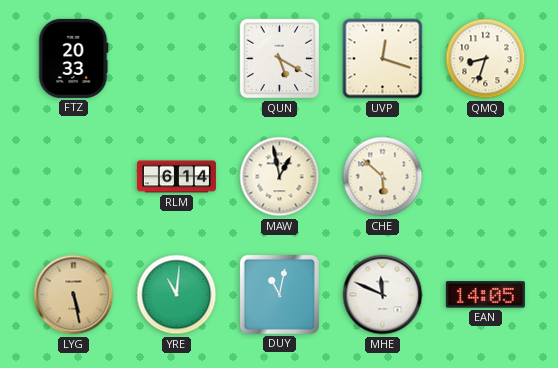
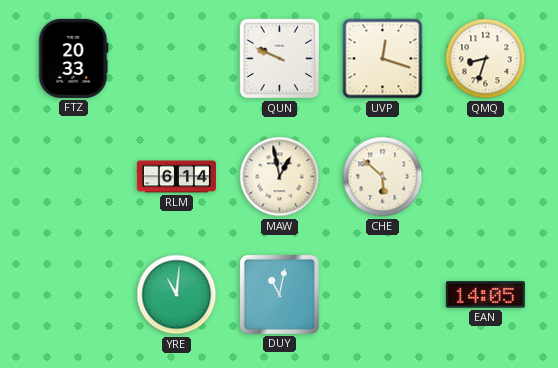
QUN: 5:20 -> 9:49 (280, 59)
LYG: 5:28 -> none (74, 295)
MHE: 11:49 -> none (383, 295)
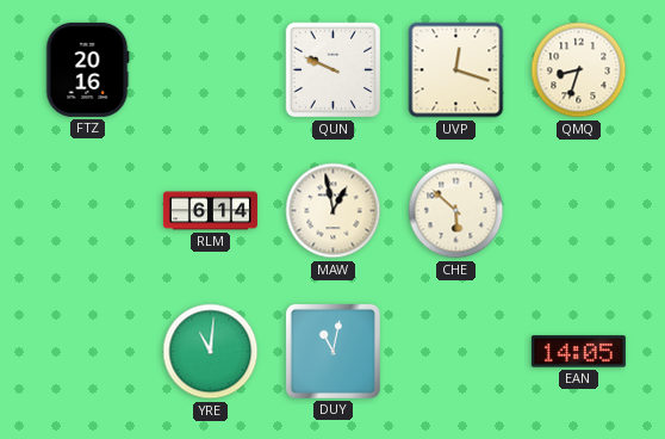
FTZ: 20:33 -> 20:16 (88, 69)
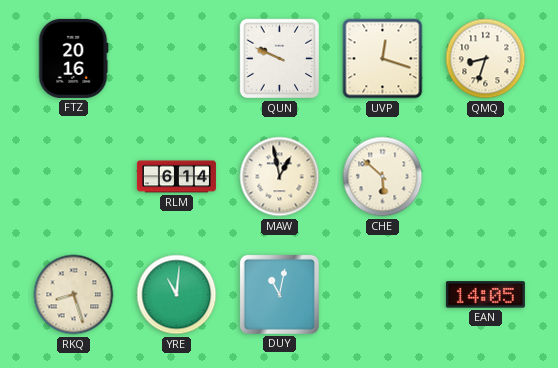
RKQ: none -> 8:27 (74, 295)
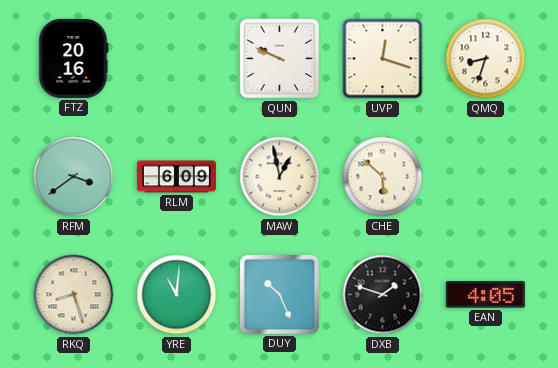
RFM: none -> 3:39 (74, 177)
RLM: 6:14 -> 6:09 (176, 177)
DUY: 11:02 -> 10:26 (279, 294)
DXB: none -> 1:48 (383, 295)
EAN: 14:05 -> 4:05 (485, 295)
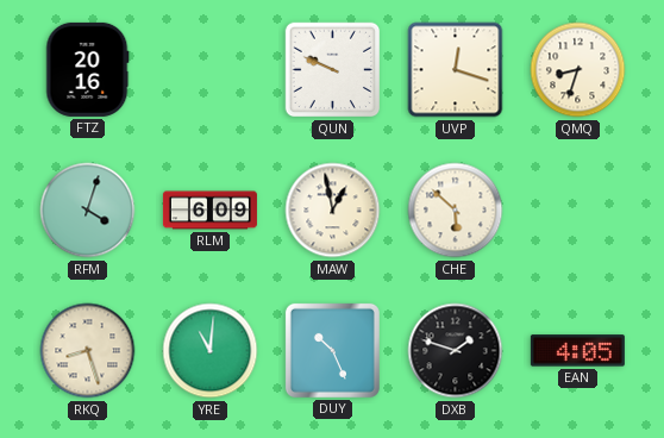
RFM: 3:39 -> 4:03 (88, 211)
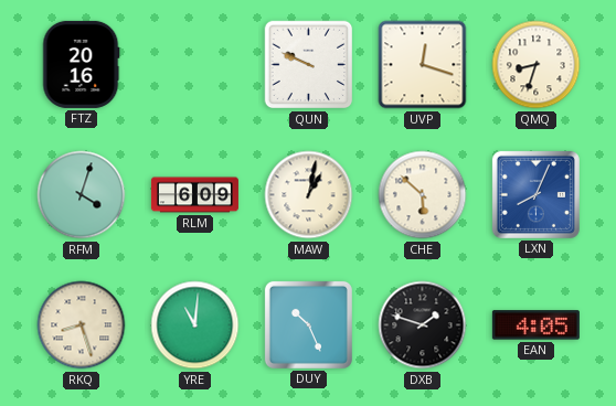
MAW: 12:58 -> 1:02 (309, 195)
LXN: none -> 8:04 (535, 194)
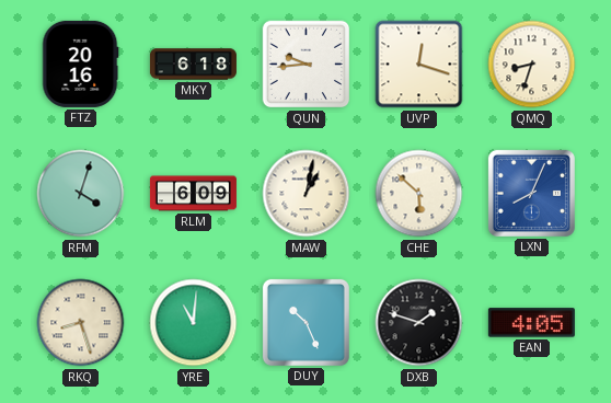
MKY: none -> 6:18 (193, 65)
QUN: 9:49 -> 9:44 (307, 65)
